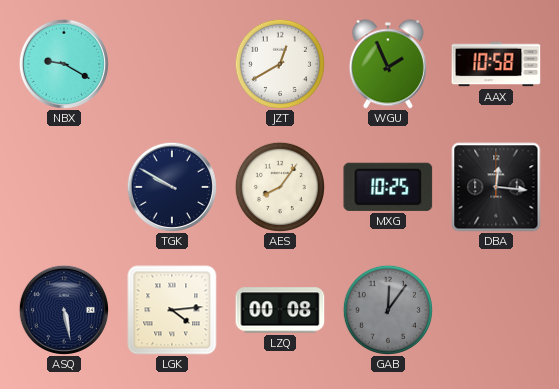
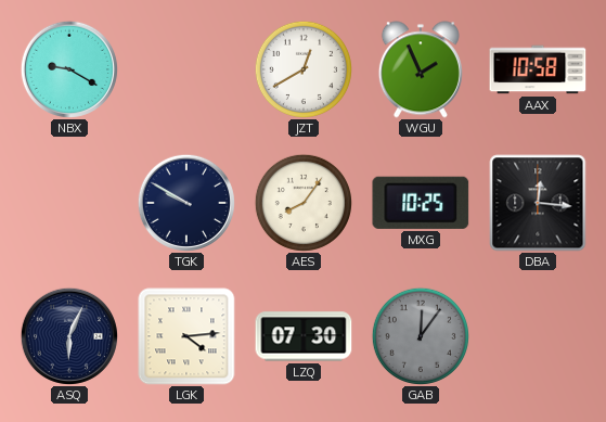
ASQ: 5:28 -> 6:04 (69, 336)
LZQ: 00:08 -> 07:30 (304, 336)
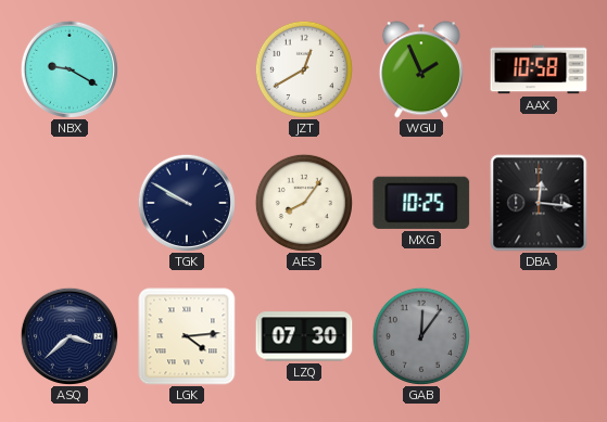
ASQ: 6:04 -> 3:38 (69, 336)
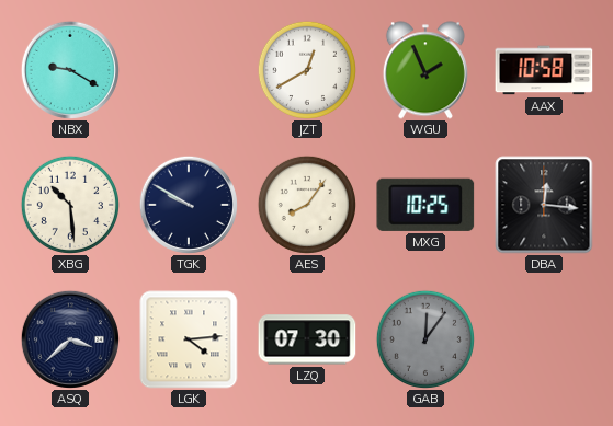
XBG: none -> 10:29 (70, 205)
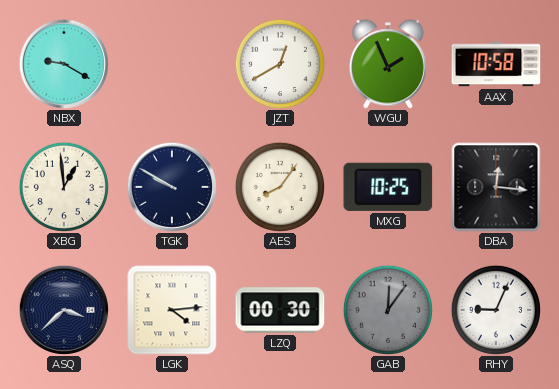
XBG: 10:29 -> 12:59 (64, 187)
LZQ: 07:30 -> 00:30 (280, 310)
RHY: none -> 9:04 (496, 310)
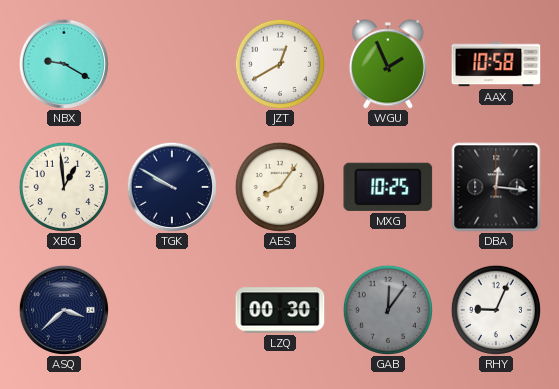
LGK: 4:14 -> none (172, 310)
